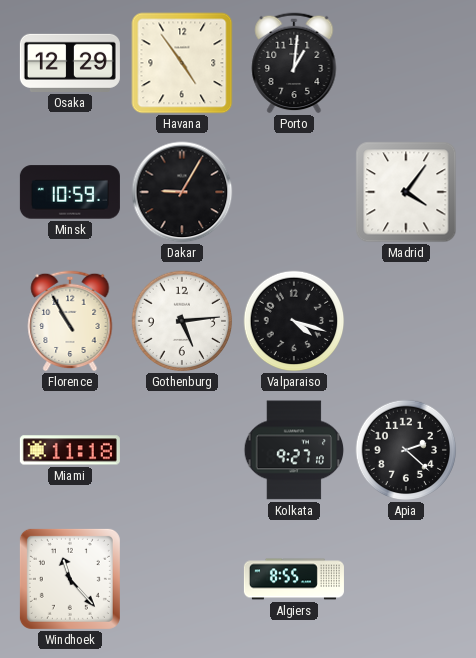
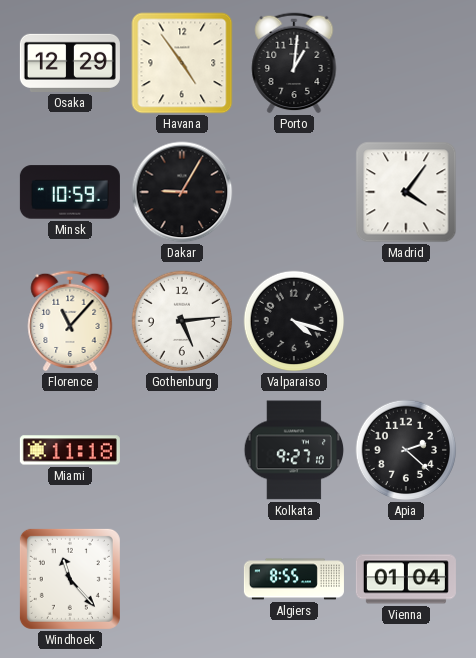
Florence: 10:55 -> 11:07 (70, 321)
Vienna: none -> 01:04 (406, 579)
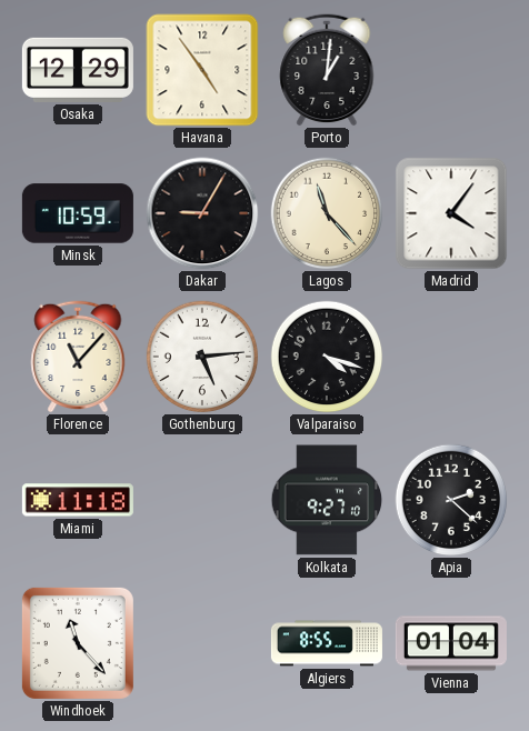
Lagos: none -> 11:23 (327, 213)
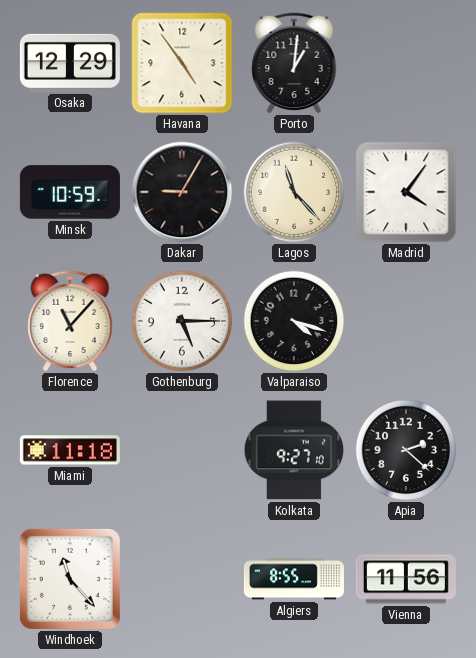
Gothenburg: 5:14 -> 5:15 (182, 321)
Vienna: 01:04 -> 11:56 (406, 579)
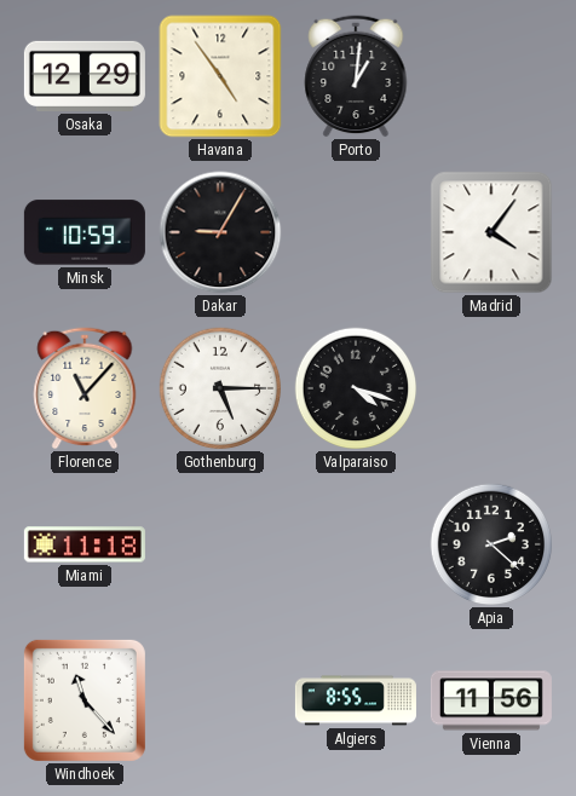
Lagos: 11:23 -> none (294, 192)
Kolkata: 9:27 -> none (294, 450)
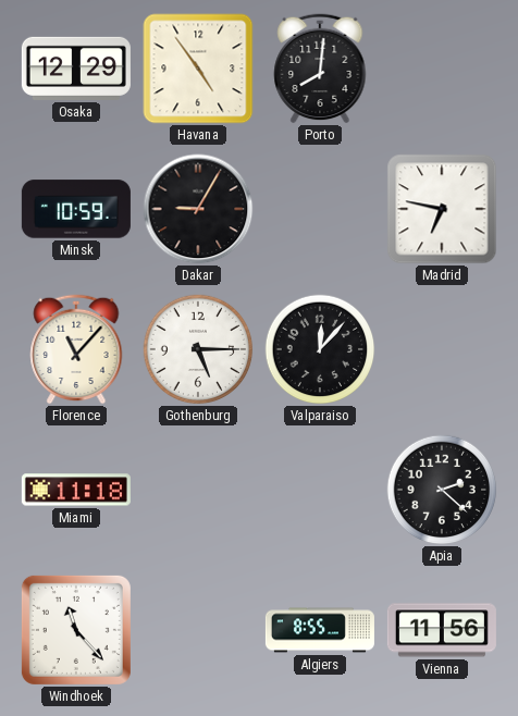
Porto: 1:01 -> 8:01 (320, 69)
Madrid: 4:06 -> 6:47 (442, 209)
Valparaiso: 4:18 -> 12:07 (320, 349)
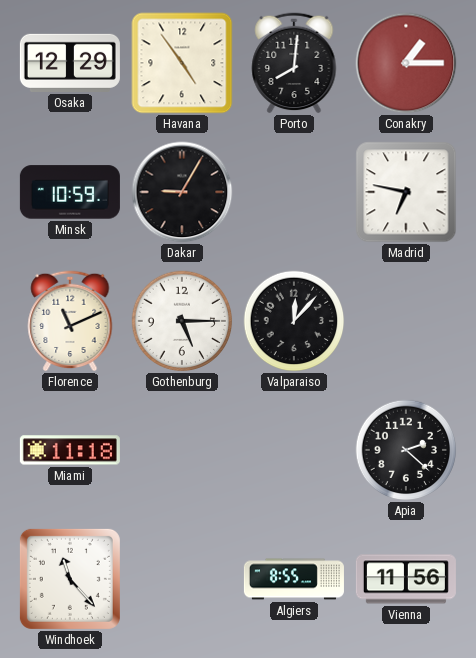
Conakry: none -> 1:15 (406, 63)
Florence: 11:07 -> 11:11 (70, 321)
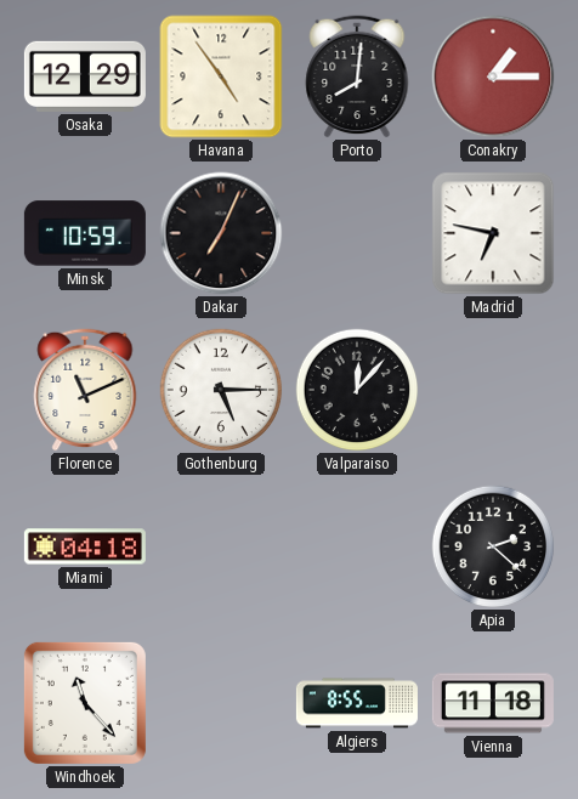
Dakar: 9:05 -> 7:04 (221, 233)
Miami: 11:18 -> 04:18 (85, 546)
Vienna: 11:56 -> 11:18 (493, 703)
